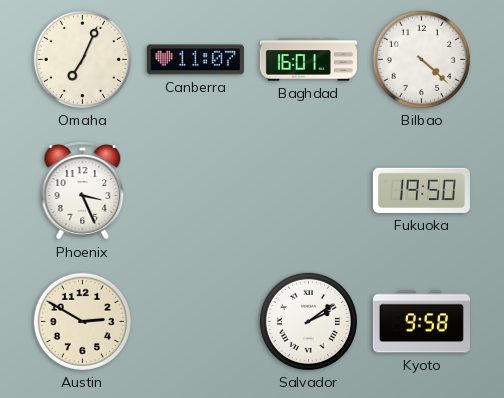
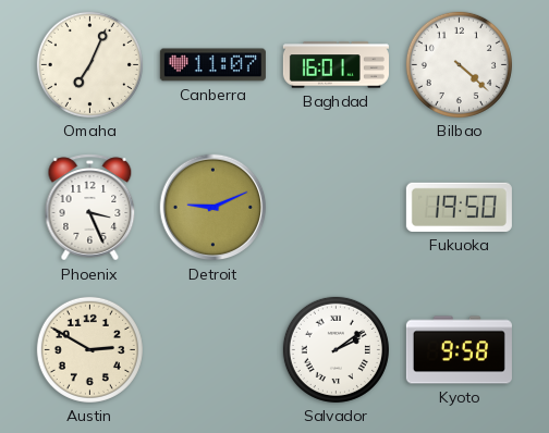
Detroit: none -> 9:11 (213, 208)
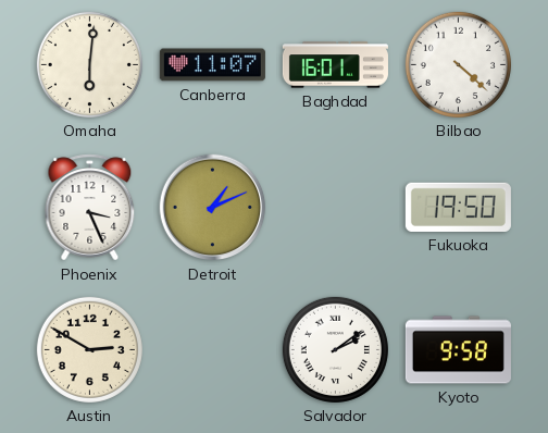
Omaha: 7:04 -> 6:01 (89, 64)
Detroit: 9:11 -> 1:11 (213, 208)
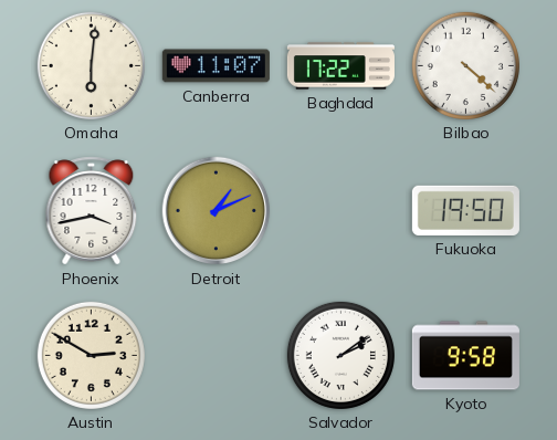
Baghdad: 16:01 -> 17:22 (340, 66)
Phoenix: 3:26 -> 3:43 (92, 211)
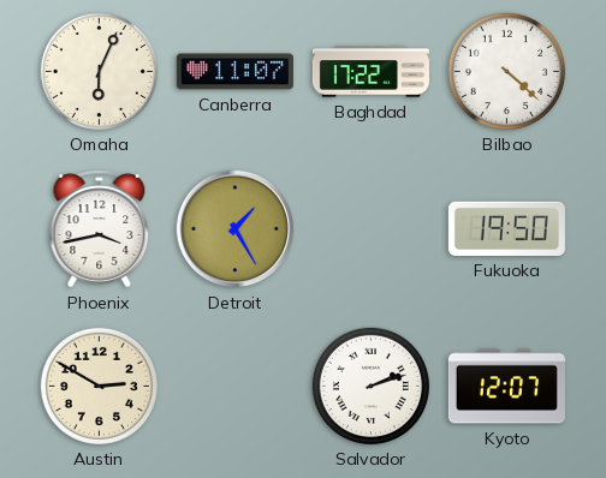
Omaha: 6:01 -> 6:04 (99, 71)
Detroit: 1:11 -> 1:25 (236, 229)
Salvador: 2:09 -> 2:12 (370, 386)
Kyoto: 9:58 -> 12:07 (506, 387)
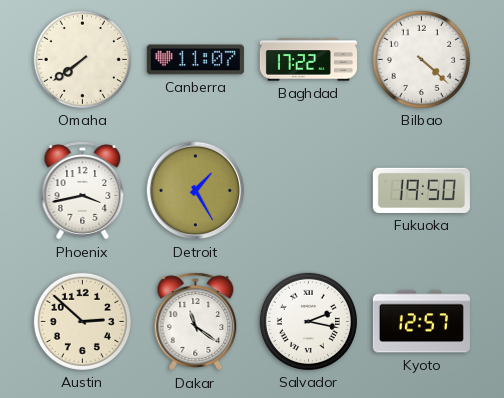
Omaha: 6:04 -> 7:39 (82, 59)
Austin: 2:50 -> 2:52 (82, 321)
Dakar: none -> 11:21 (196, 322)
Salvador: 2:12 -> 2:17 (308, 321)
Kyoto: 12:07 -> 12:57 (421, 322)
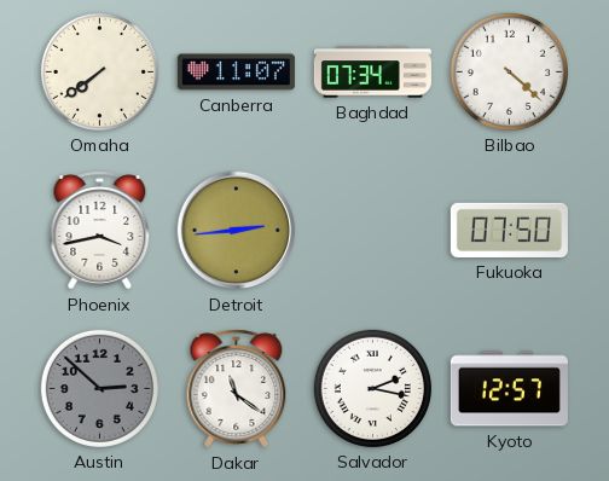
Baghdad: 17:22 -> 07:34 (372, 73)
Detroit: 1:25 -> 2:44 (237, 231)
Fukuoka: 19:50 -> 07:50 (509, 230)
Austin dial: cream -> grey (99, 388)
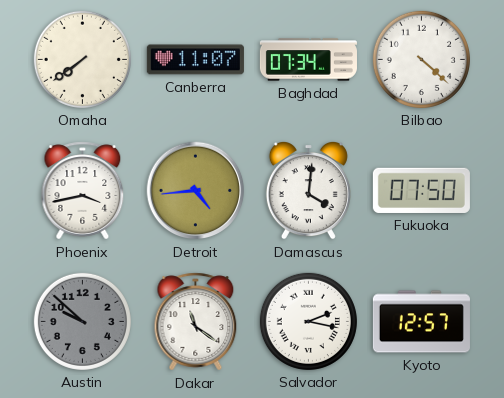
Detroit: 2:44 -> 4:44 (196, 191)
Damascus: none -> 4:01 (308, 191)
Austin: 2:52 -> 9:52 (82, 321)
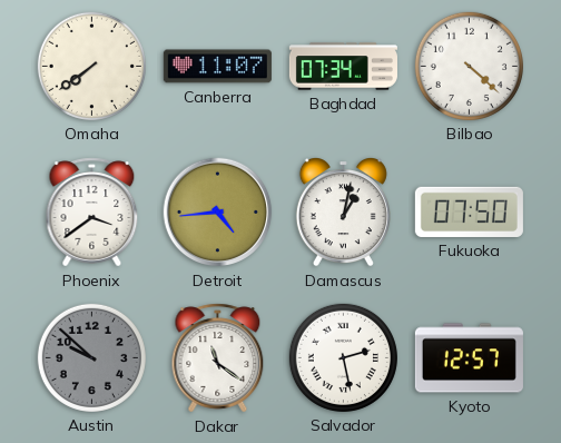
Phoenix: 3:43 -> 3:39 (92, 213)
Damascus: 4:01 -> 1:02 (343, 213)
Salvador: 2:17 -> 2:28 (343, 357)
